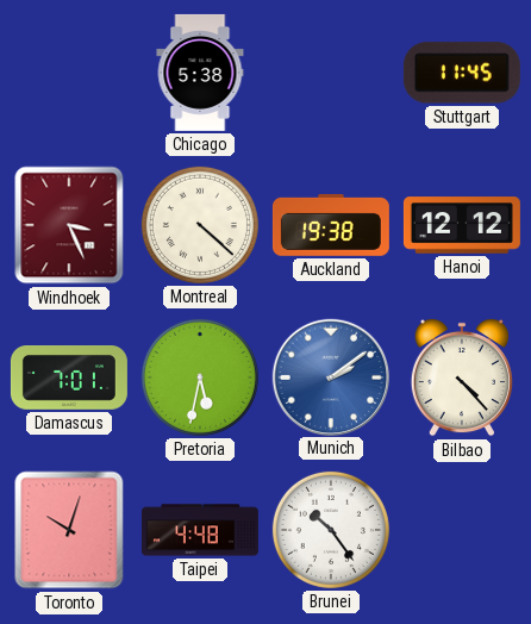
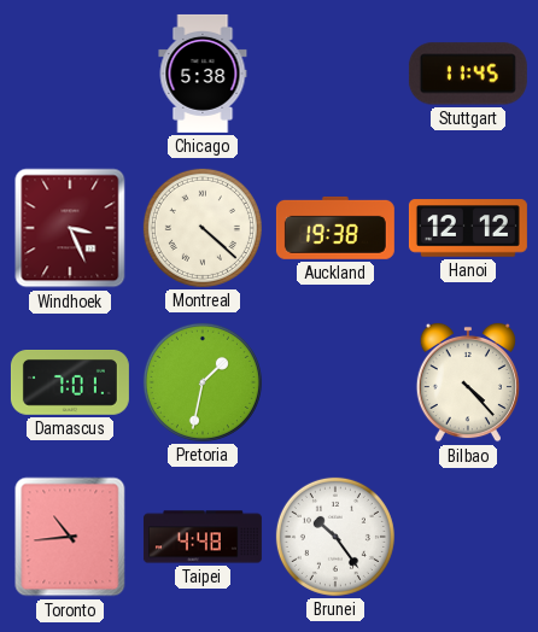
Pretoria: 5:32 -> 1:32 (203, 382)
Munich: 2:09 -> none (330, 376)
Toronto: 10:03 -> 10:44 (70, 537)
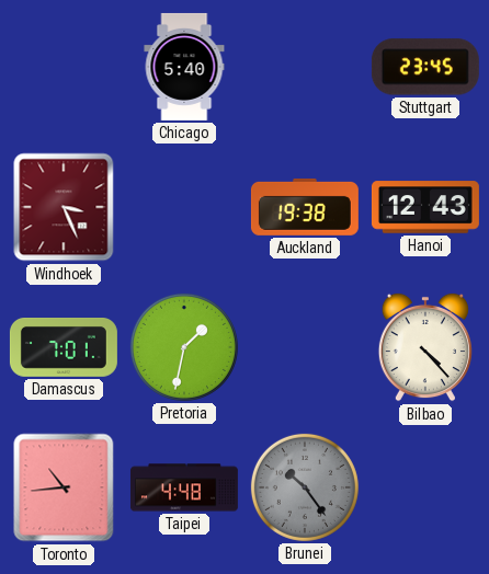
Chicago: 5:38 -> 5:40 (184, 67)
Stuttgart: 11:45 -> 23:45 (425, 67)
Montreal: 4:22 -> none (203, 228)
Hanoi: 12:12 -> 12:43 (425, 207)
Brunei dial: white -> grey (305, 487)
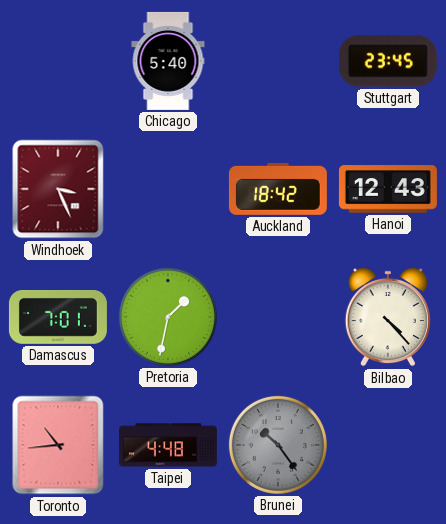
Auckland: 19:38 -> 18:42 (278, 189)
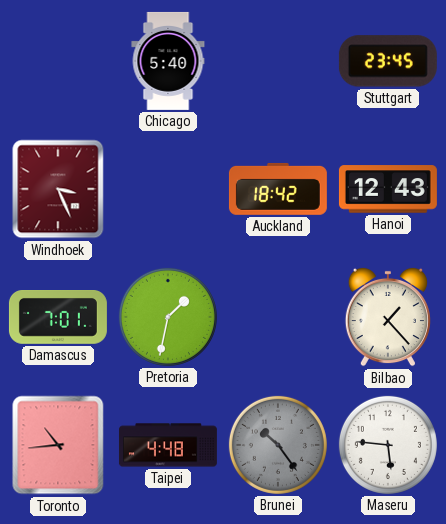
Bilbao: 4:23 -> 1:23 (388, 317)
Maseru: none -> 5:46 (388, 445)
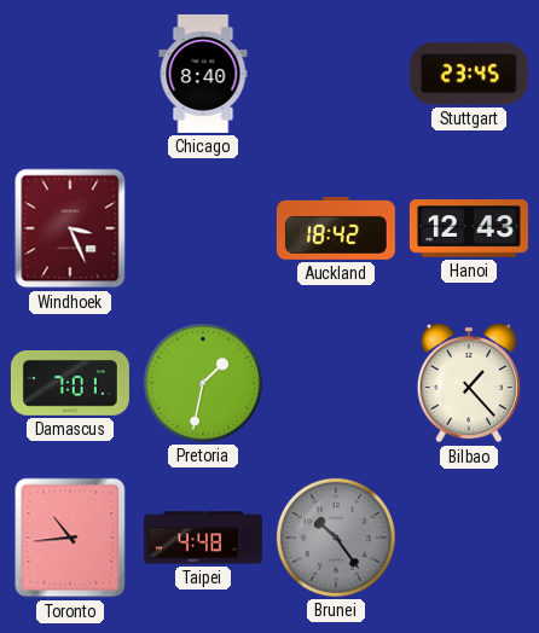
Chicago: 5:40 -> 8:40 (203, 74)
Maseru: 5:46 -> none (388, 445)
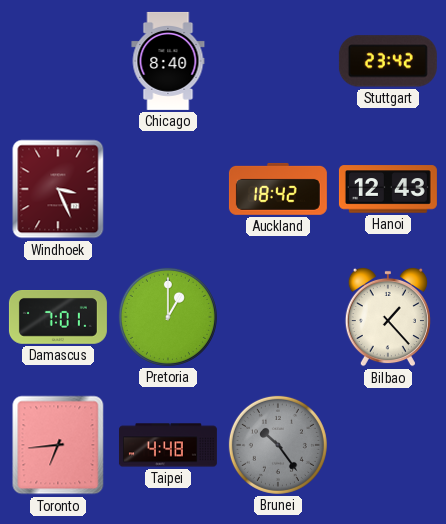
Stuttgart: 23:45 -> 23:42 (388, 61)
Pretoria: 1:32 -> 1:00 (168, 317)
Toronto: 10:44 -> 6:44 (58, 445)
